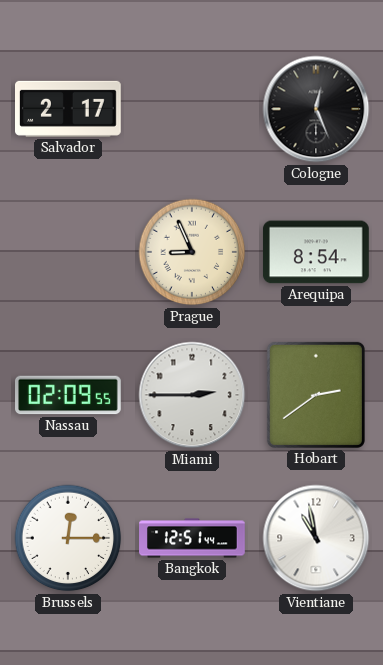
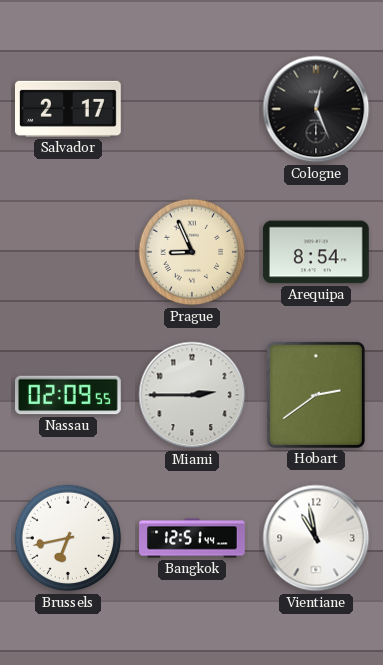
Brussels: 12:15 -> 6:43 (68, 538)
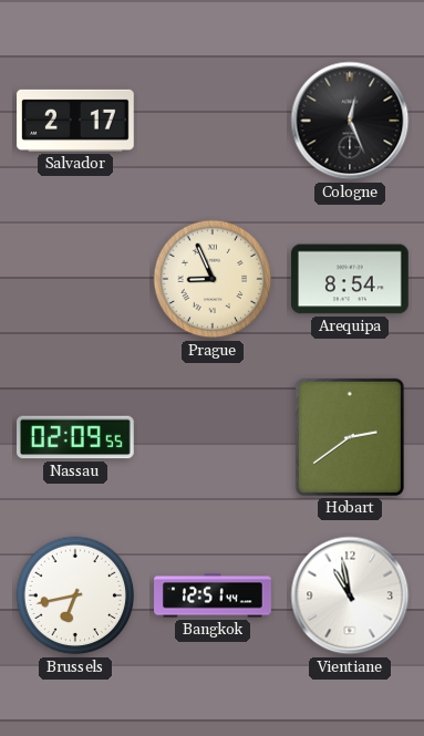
Miami: 2:45 -> none (192, 395)
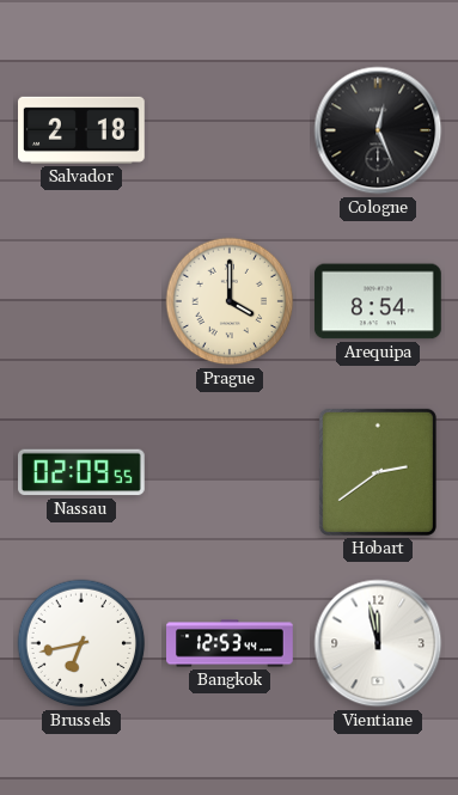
Salvador: 2:17 -> 2:18 (83, 130)
Prague: 8:56 -> 4:00 (230, 301)
Bangkok: 12:51 -> 12:53 (230, 643)
Vientiane: 10:58 -> 11:58 (378, 643)
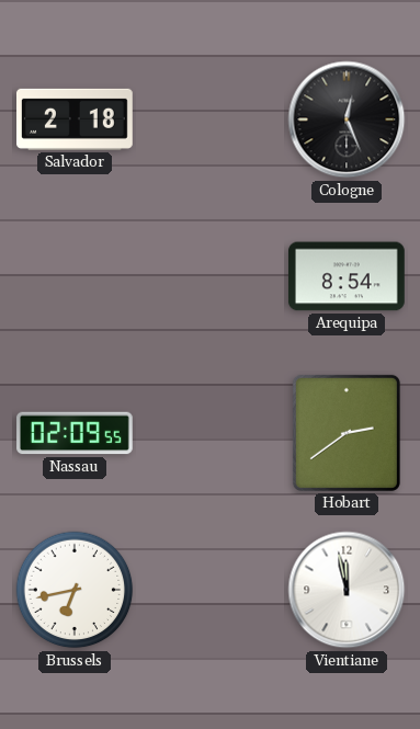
Prague: 4:00 -> none (230, 301)
Bangkok: 12:53 -> none (230, 643)
